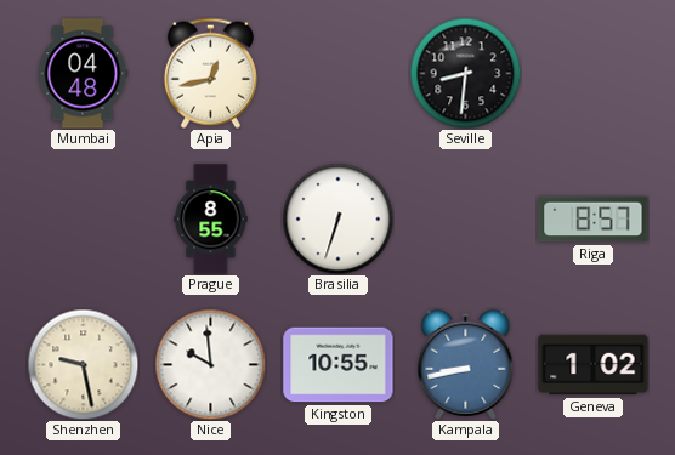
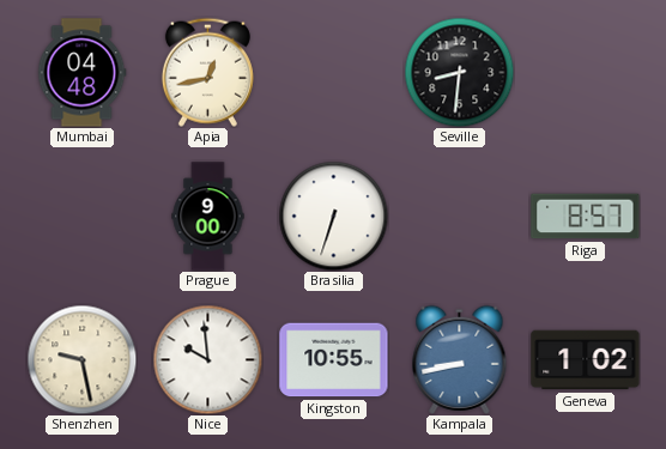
Prague: 8:55 -> 9:00 (208, 217)
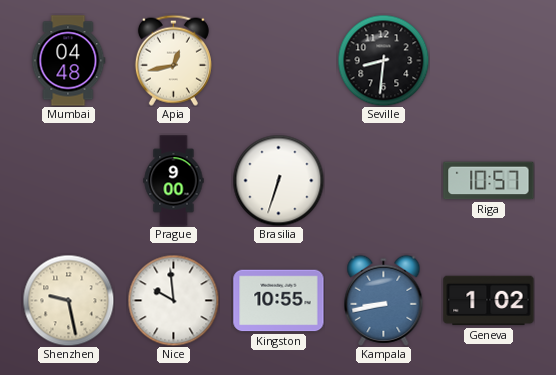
Riga: 8:57 -> 10:57 (489, 181)
